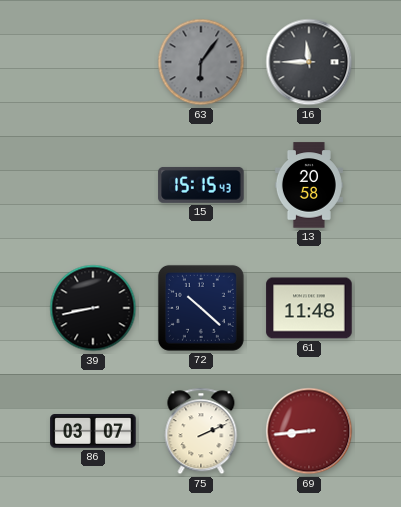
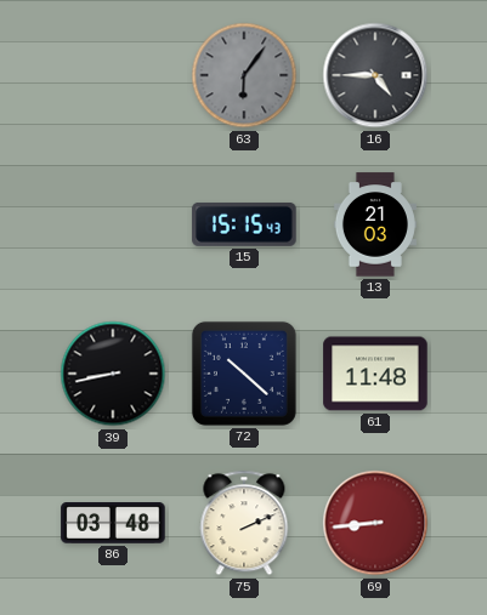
16: 11:45 -> 4:45 (375, 75)
13: 20:58 -> 21:03 (375, 224)
86: 03:07 -> 03:48 (113, 524)
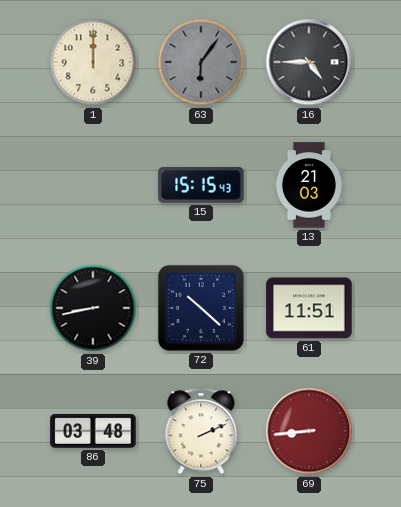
1: none -> 12:00 (93, 62)
61: 11:48 -> 11:51 (309, 308)
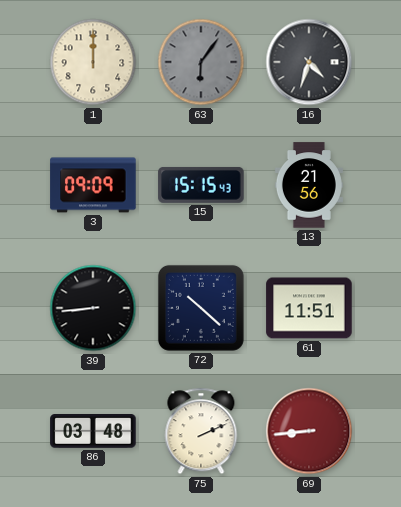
16: 4:45 -> 4:33 (309, 62)
3: none -> 09:09 (93, 185)
13: 21:03 -> 21:56 (309, 185)
39: 8:43 -> 8:44 (93, 308)
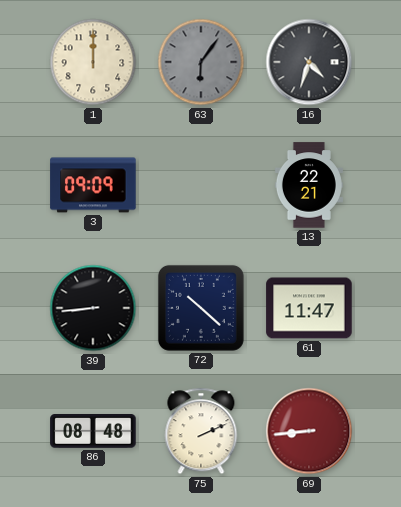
15: 15:15 -> none (201, 185)
13: 21:56 -> 22:21 (309, 185)
61: 11:51 -> 11:47 (309, 308)
86: 03:48 -> 08:48 (93, 432)
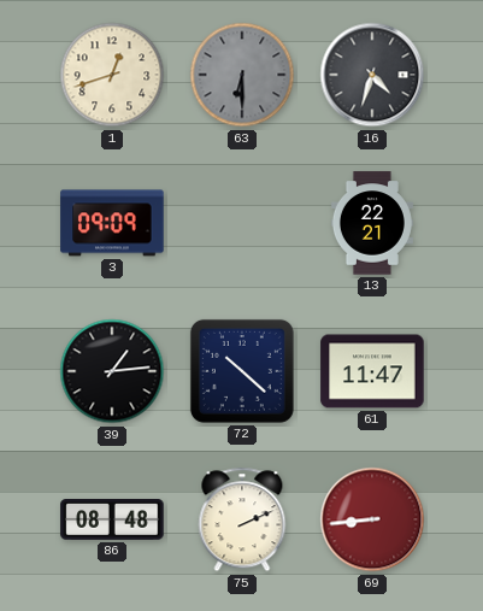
1: 12:00 -> 12:42 (112, 75)
63: 6:06 -> 6:30 (242, 75)
39: 8:44 -> 1:14 (112, 371)
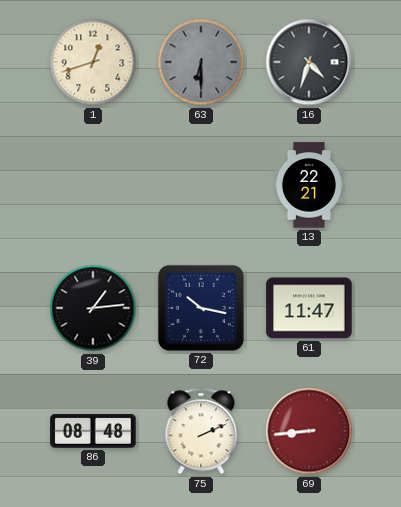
3: 09:09 -> none (112, 223)
72: 10:22 -> 10:17 (201, 308)
